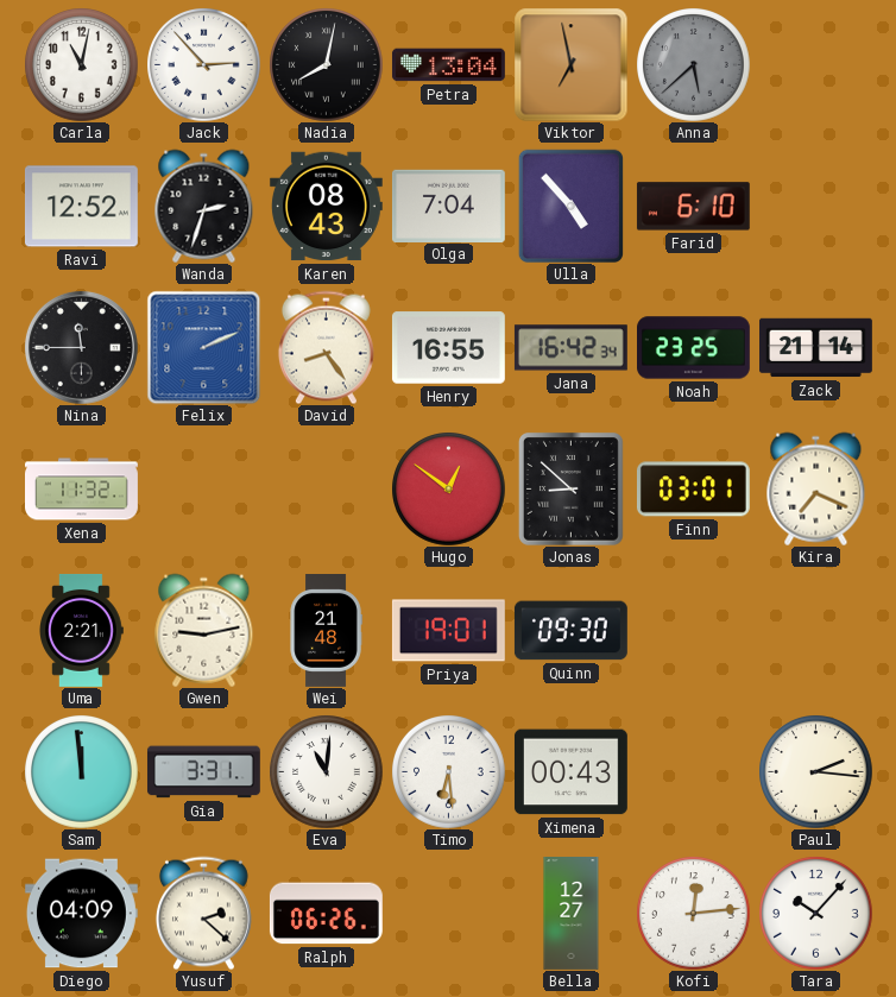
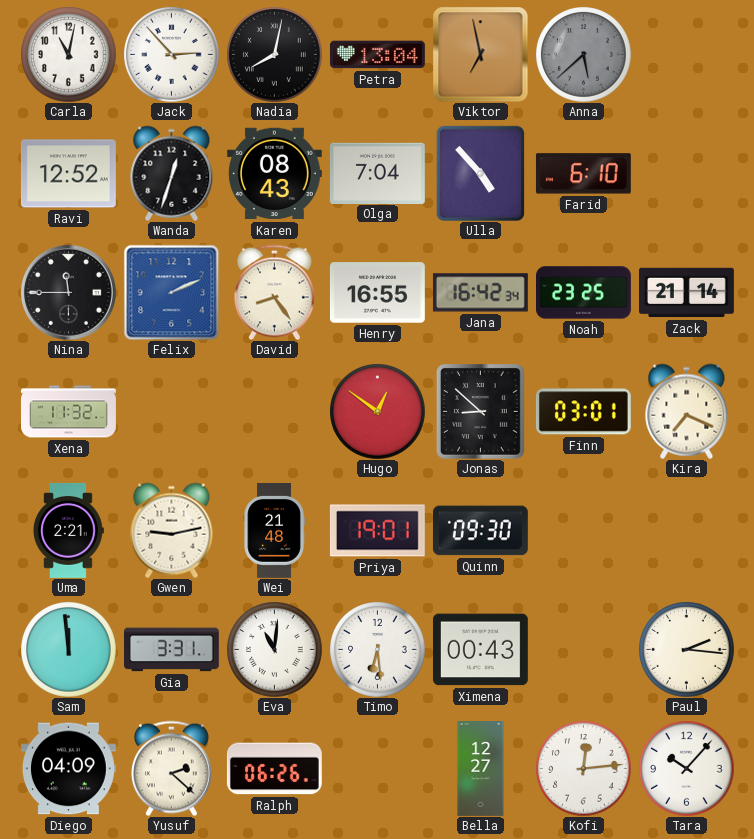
Wanda: 2:33 -> 12:33 (172, 173)
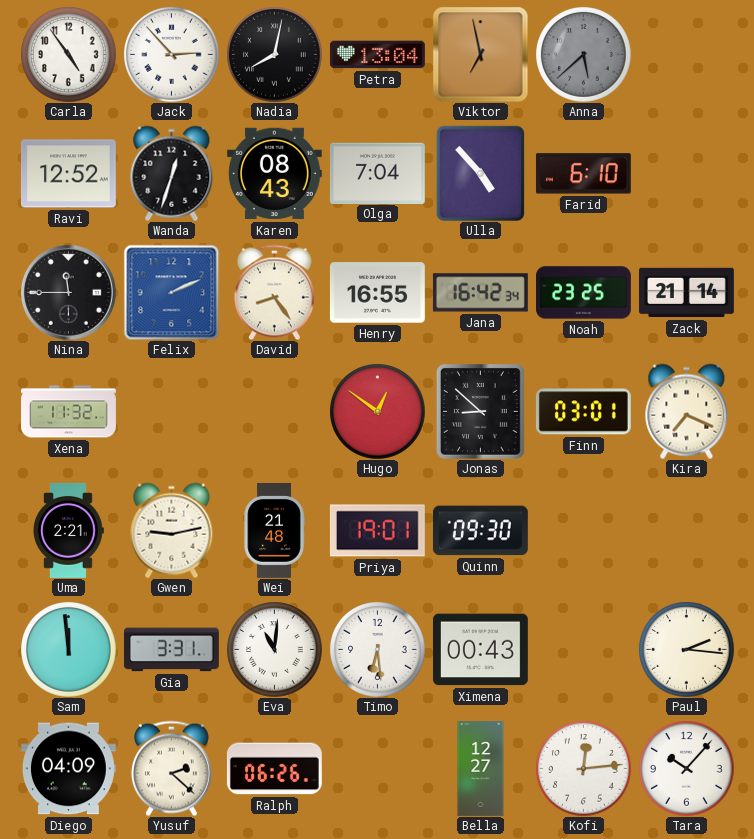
Carla: 11:02 -> 4:54 (68, 54)
